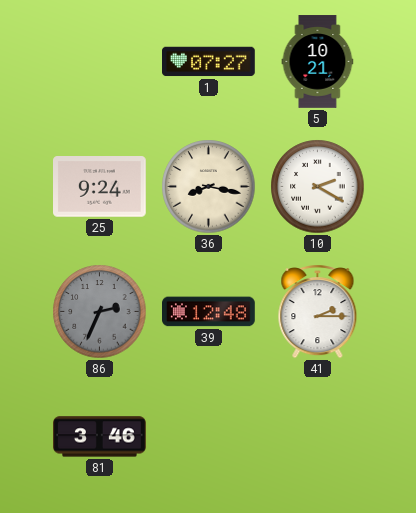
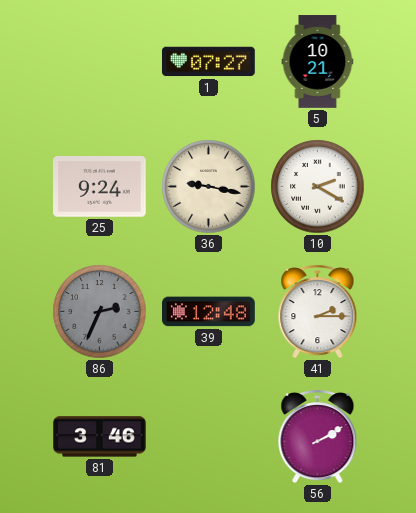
36: 8:17 -> 9:17 (209, 187)
56: none -> 2:10 (318, 437)
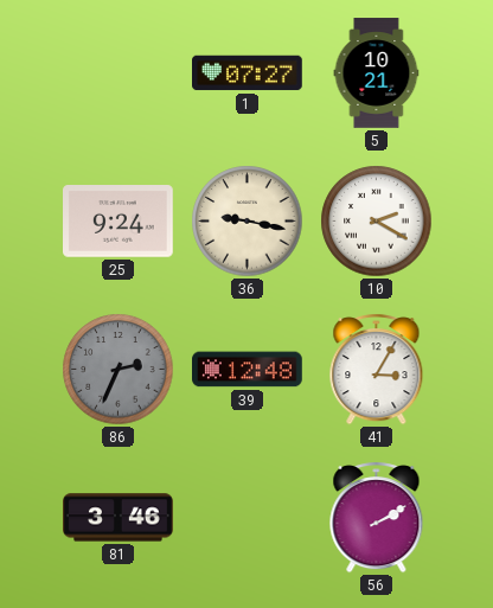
41: 2:15 -> 3:05 (377, 370)
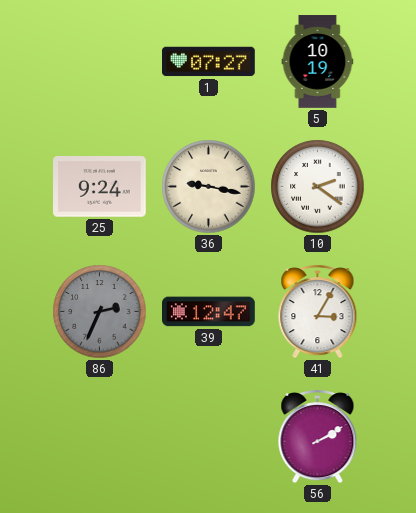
5: 10:21 -> 10:19 (318, 62)
10: 2:20 -> 2:21 (318, 187)
39: 12:48 -> 12:47 (209, 312)
81: 3:46 -> none (119, 518)
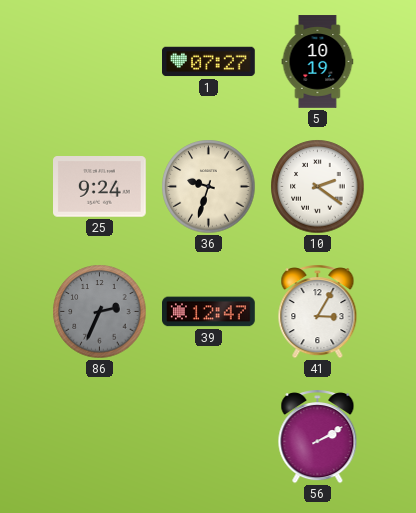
36: 9:17 -> 9:33 (209, 187)
